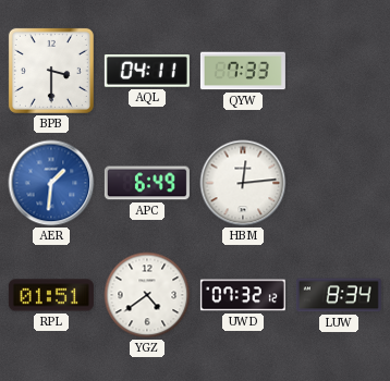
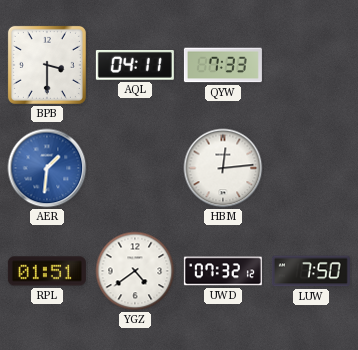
APC: 6:49 -> none (147, 183)
LUW: 8:34 -> 7:50 (311, 271)
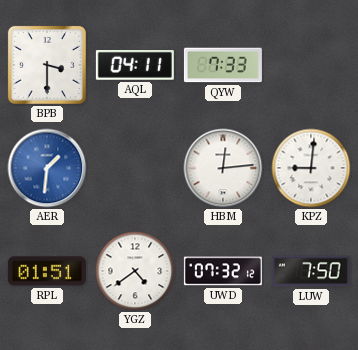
KPZ: none -> 9:01 (311, 168)
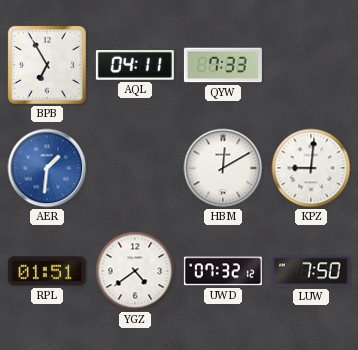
BPB: 3:30 -> 6:55 (47, 65)
HBM: 12:14 -> 12:10 (223, 168)
